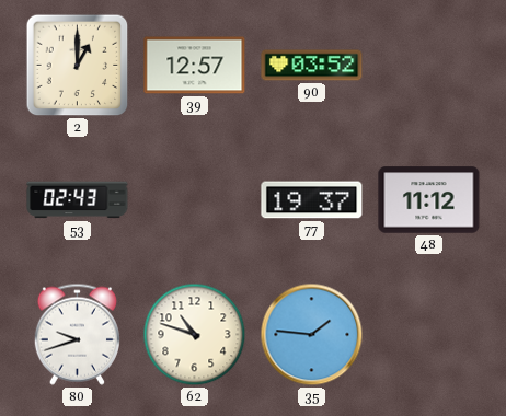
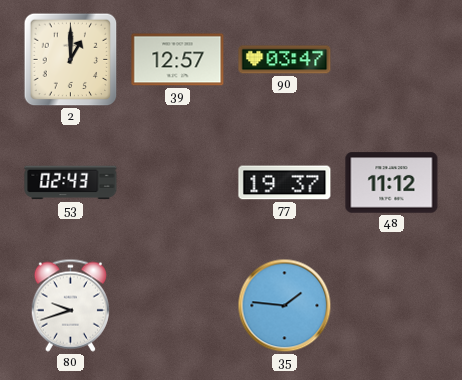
90: 03:52 -> 03:47 (285, 60)
62: 10:48 -> none (195, 335)
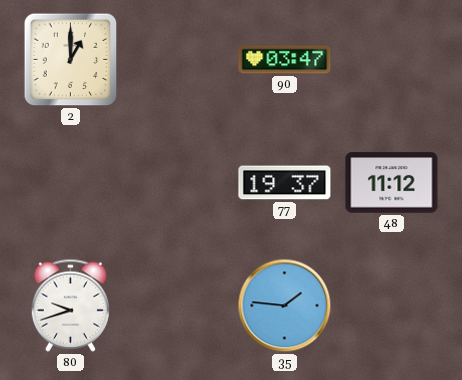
39: 12:57 -> none (178, 60)
53: 02:43 -> none (71, 183)
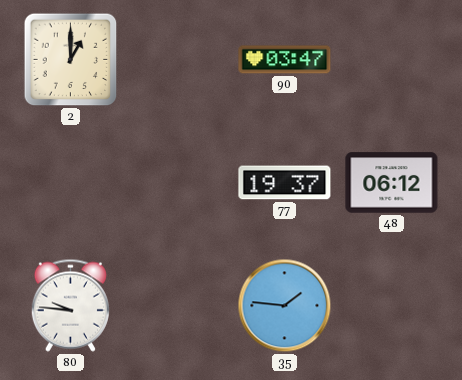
48: 11:12 -> 06:12 (392, 183)
80: 9:42 -> 9:46 (70, 305)
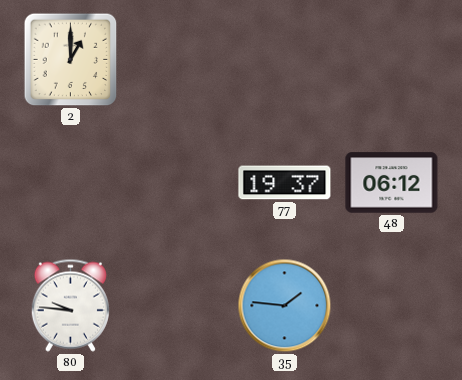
90: 03:47 -> none (285, 60)
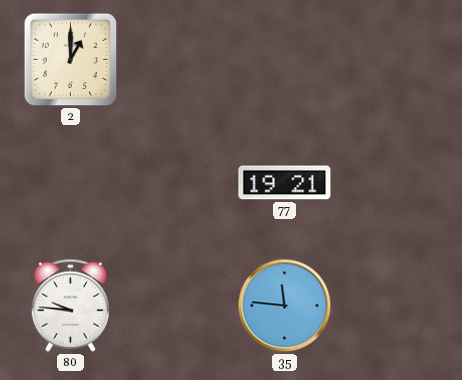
77: 19:37 -> 19:21 (285, 183)
48: 06:12 -> none (392, 183)
35: 1:46 -> 11:46 (285, 306)
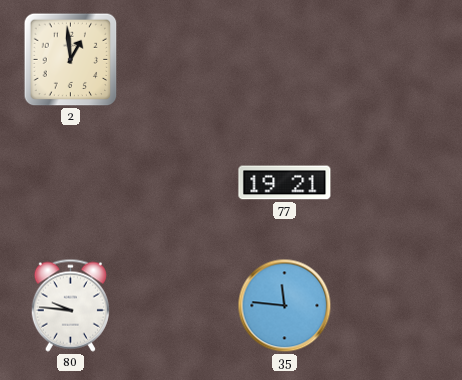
2: 1:00 -> 12:59 (71, 60)
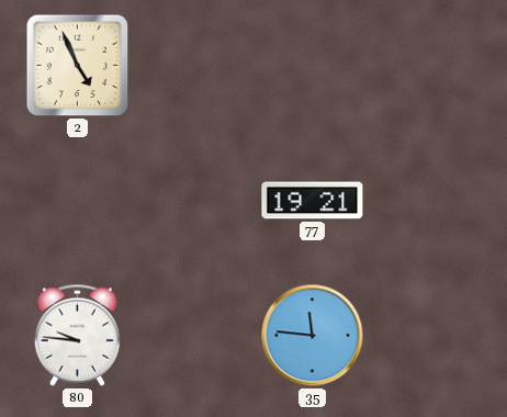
2: 12:59 -> 4:56 (78, 66)
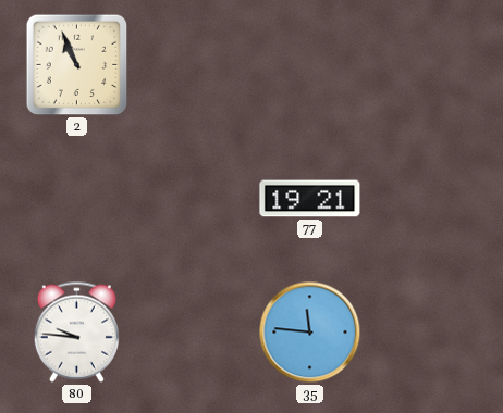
2: 4:56 -> 10:56 (77, 65)
